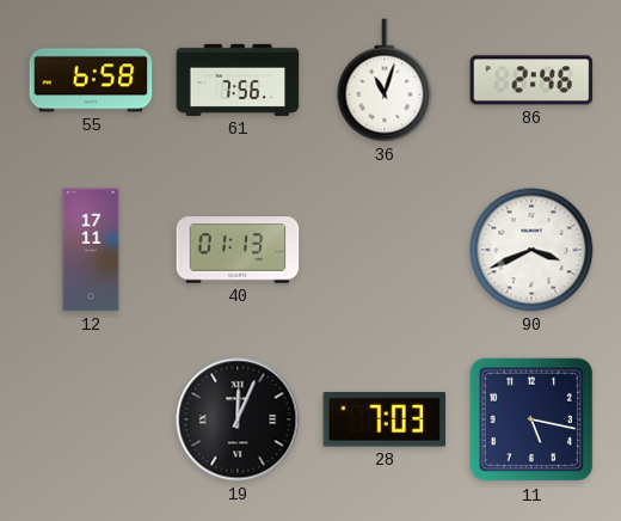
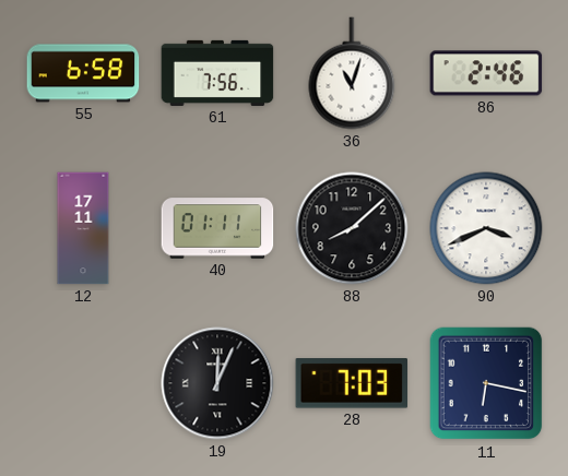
40: 01:13 -> 01:11 (217, 228)
88: none -> 8:08 (352, 228)
11: 5:17 -> 6:17 (486, 383)
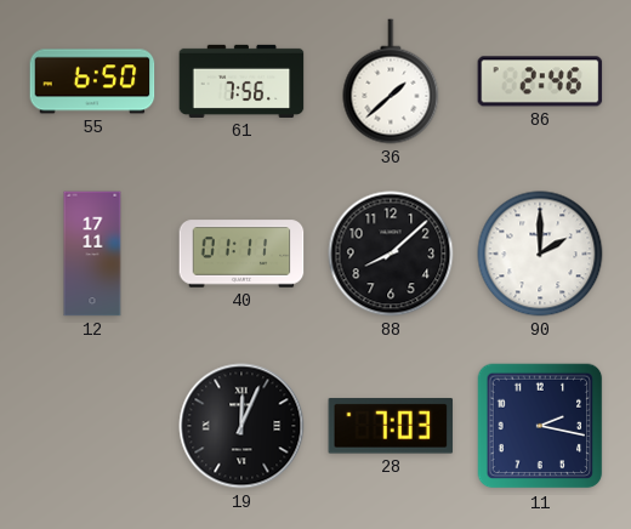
55: 6:58 -> 6:50 (92, 81)
36: 11:03 -> 1:38 (391, 81)
90: 3:41 -> 2:00 (540, 254)
11: 6:17 -> 2:17 (540, 426)
